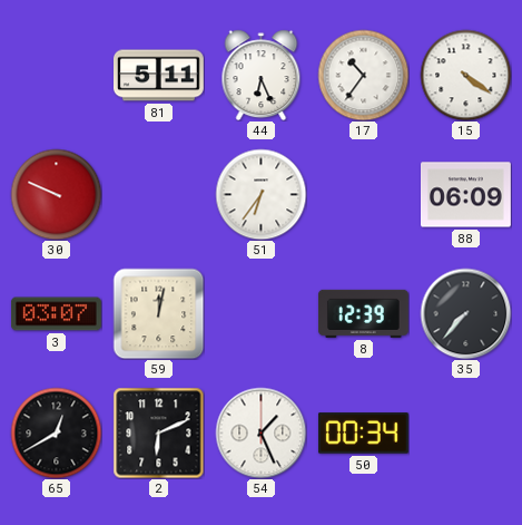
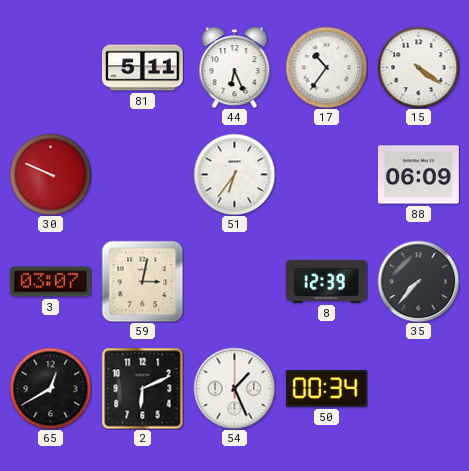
59: 12:02 -> 3:02 (142, 281)
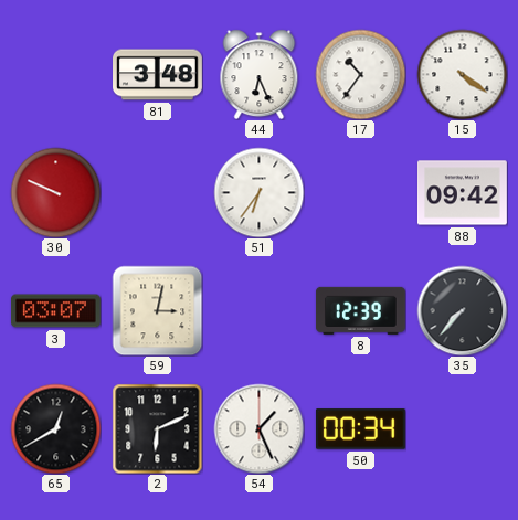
81: 5:11 -> 3:48 (158, 75)
88: 06:09 -> 09:42 (463, 193)
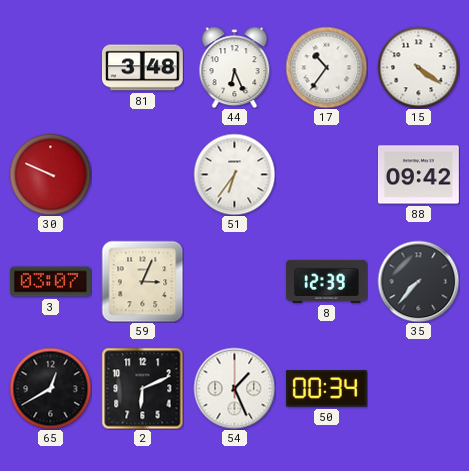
59: 3:02 -> 3:04 (142, 281)
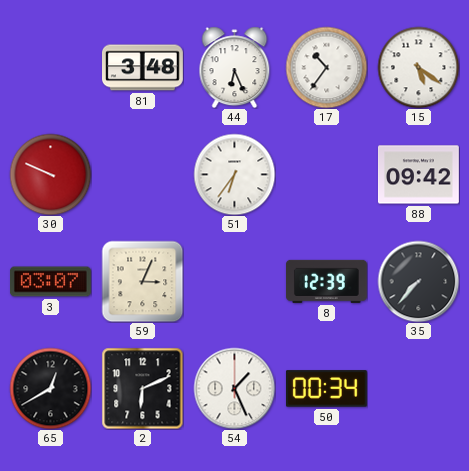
15: 4:21 -> 5:21 (418, 67)
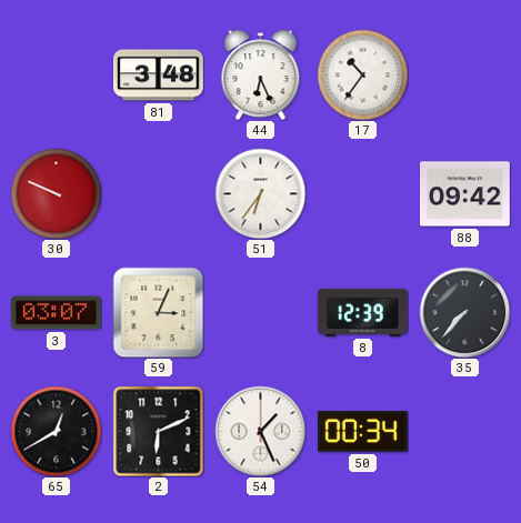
15: 5:21 -> none (418, 67)
